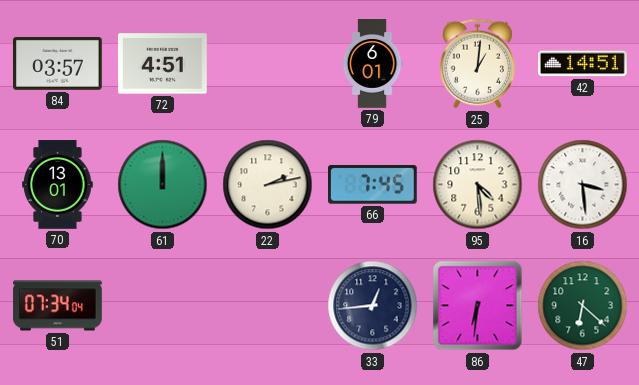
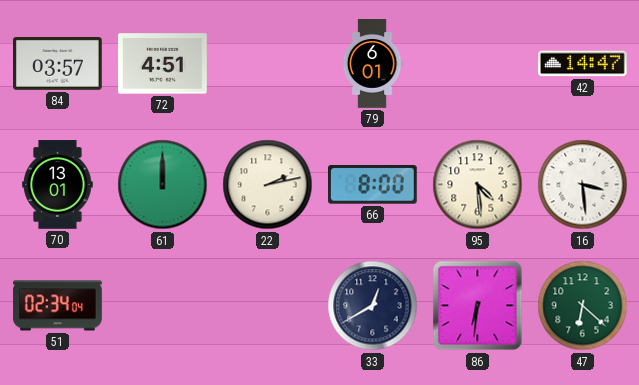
25: 1:01 -> none (477, 64)
42: 14:51 -> 14:47 (583, 64)
66: 7:45 -> 8:00 (373, 185)
51: 07:34 -> 02:34 (58, 306)
33: 12:44 -> 12:40 (373, 306)
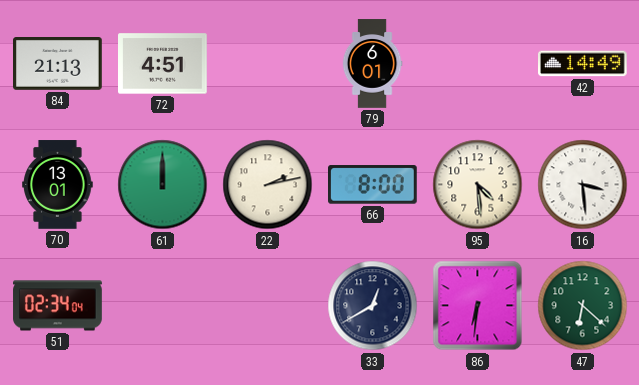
84: 03:57 -> 21:13 (58, 64)
42: 14:47 -> 14:49 (583, 64)
